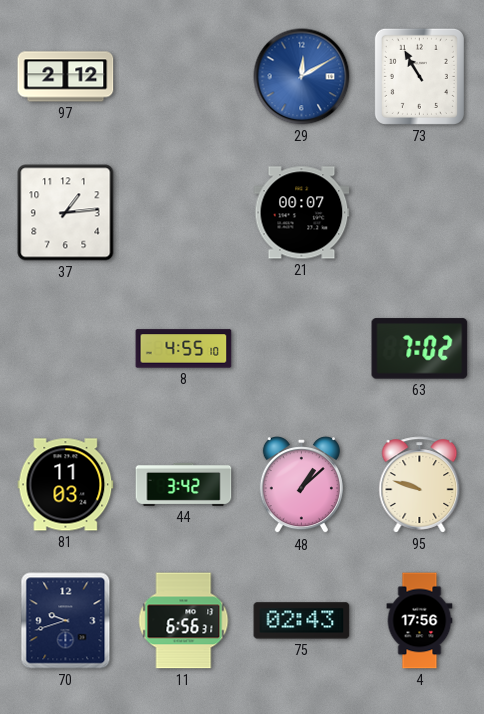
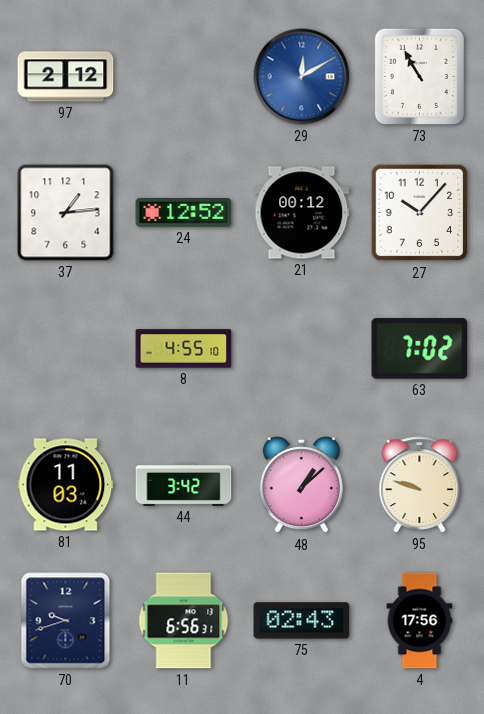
24: none -> 12:52 (184, 212)
21: 00:07 -> 00:12 (302, 213)
27: none -> 10:07 (420, 213)
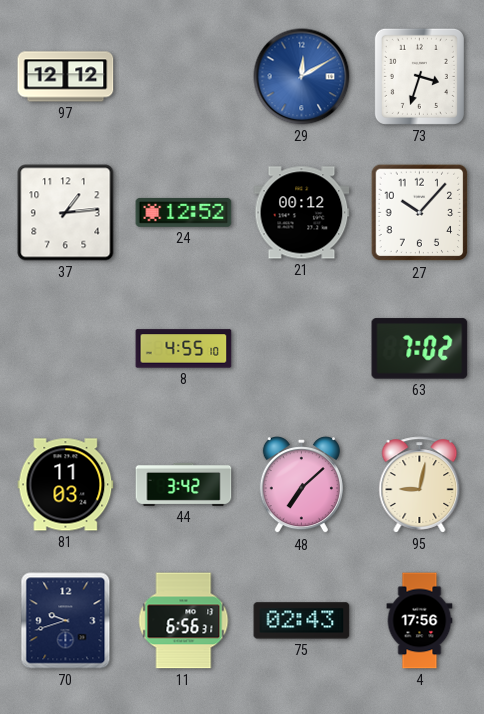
97: 2:12 -> 12:12 (66, 77)
73: 10:55 -> 3:33 (419, 76)
48: 1:08 -> 7:08 (301, 485)
95: 9:48 -> 9:02 (420, 485)
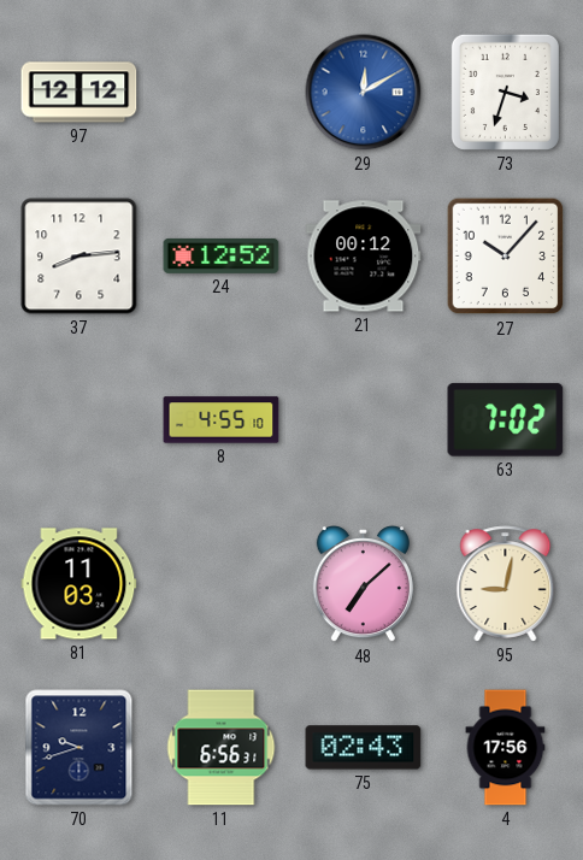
37: 1:14 -> 8:14 (79, 257)
44: 3:42 -> none (184, 484)
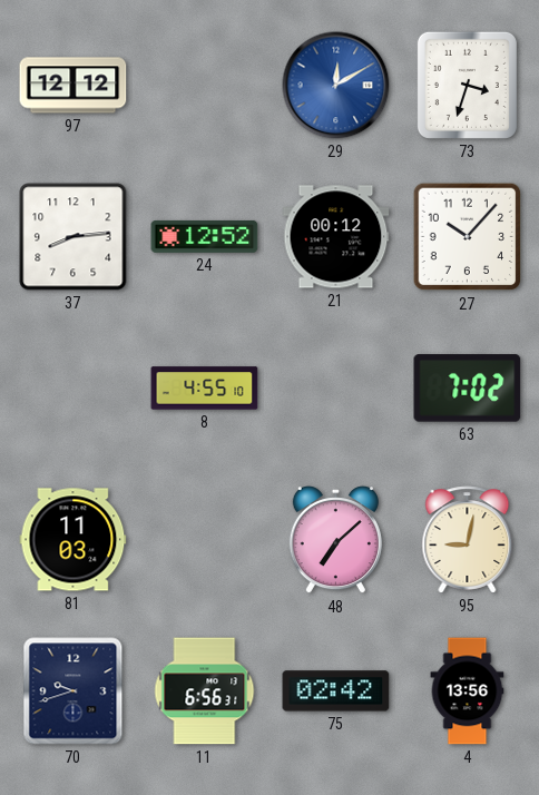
75: 02:43 -> 02:42 (336, 691)
4: 17:56 -> 13:56 (468, 691)
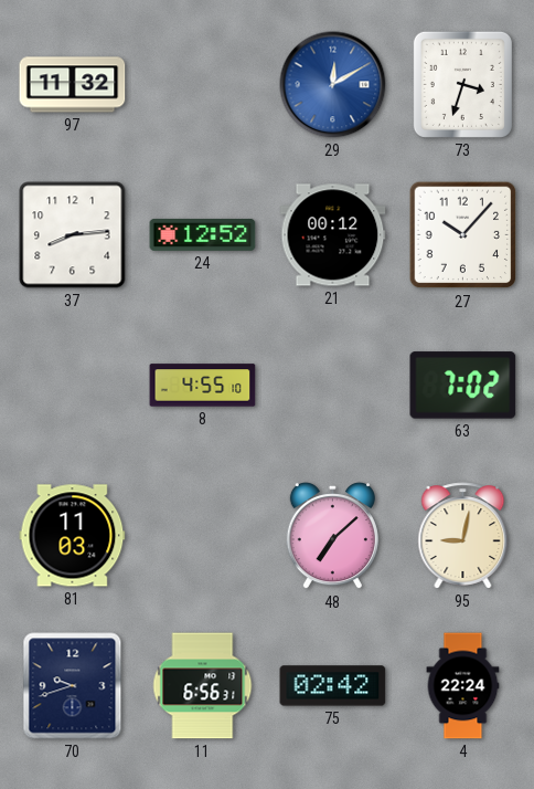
97: 12:12 -> 11:32 (73, 85)
4: 13:56 -> 22:24 (463, 686)
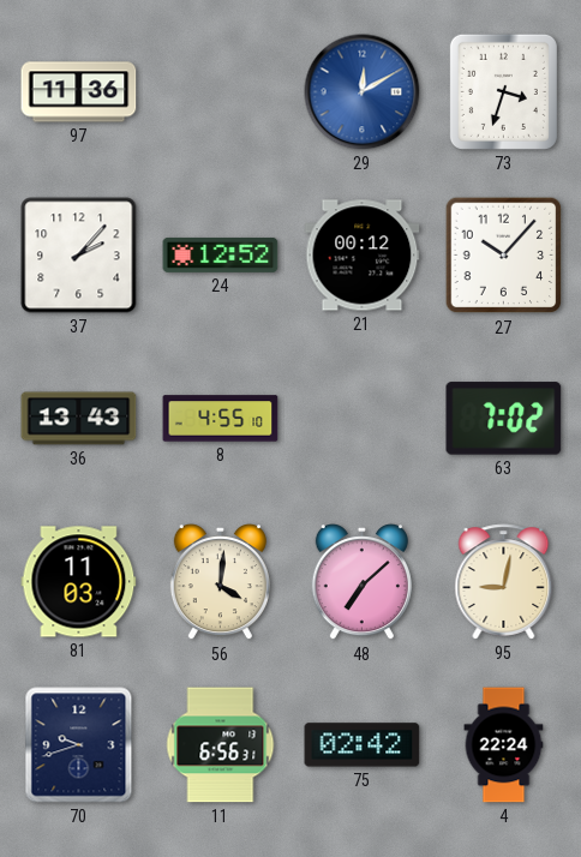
97: 11:32 -> 11:36 (79, 92)
37: 8:14 -> 2:07 (79, 256)
36: none -> 13:43 (79, 419)
56: none -> 4:01 (220, 582)
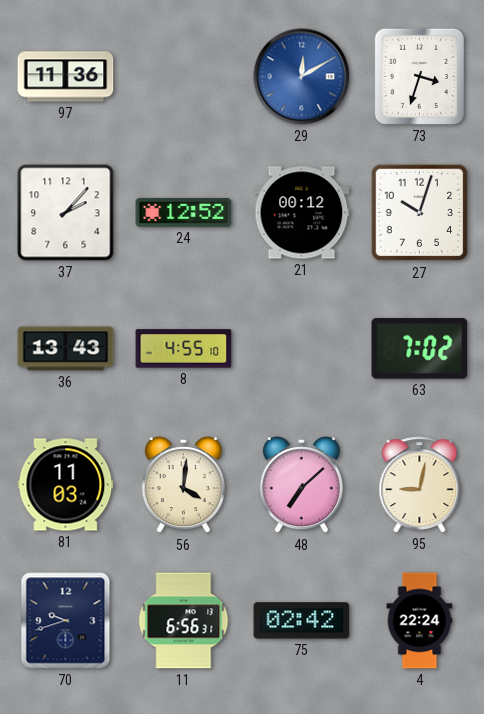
27: 10:07 -> 10:03 (420, 213)
